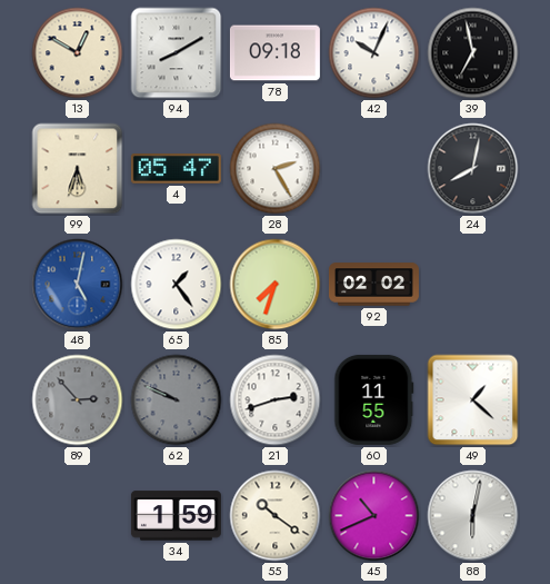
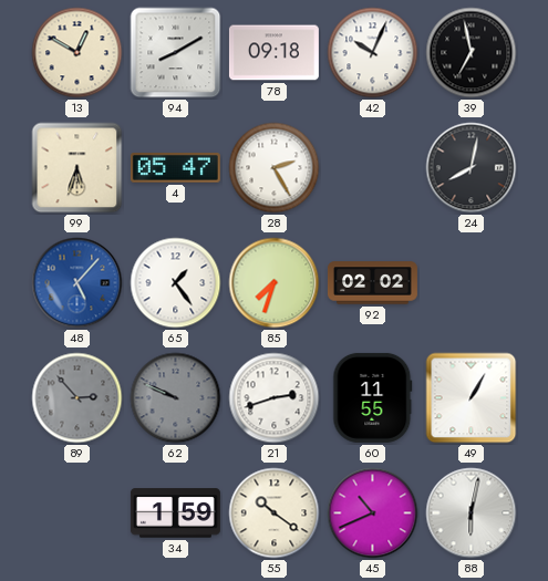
48: 5:02 -> 5:07 (77, 283)
49: 1:22 -> 1:05 (472, 398)
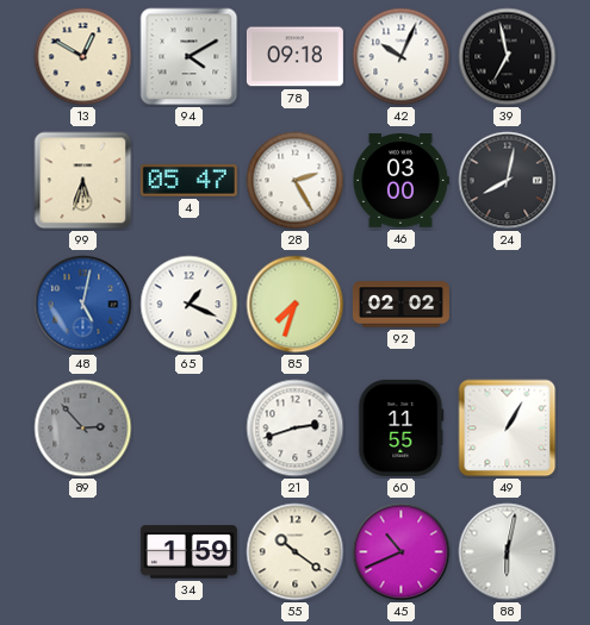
94: 8:10 -> 4:10 (190, 57)
46: none -> 03:00 (402, 181)
48: 5:07 -> 5:02 (83, 305)
65: 1:24 -> 1:19 (190, 305)
62: 9:49 -> none (176, 398)
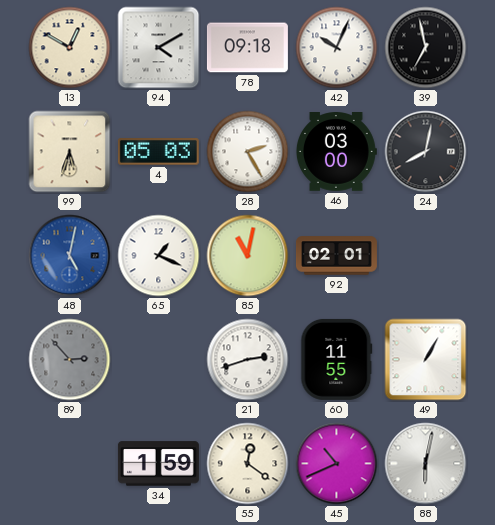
4: 05:47 -> 05:03 (158, 152)
85: 7:33 -> 11:02 (248, 256)
92: 02:02 -> 02:01 (336, 256)
55: 10:21 -> 12:21 (248, 464)
